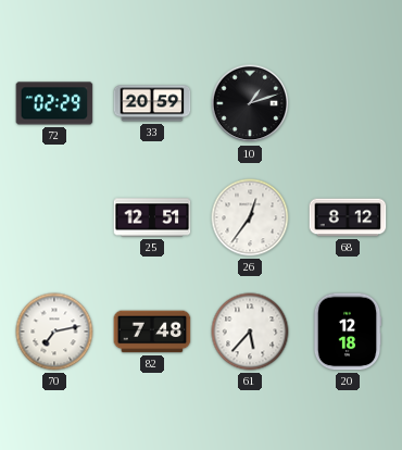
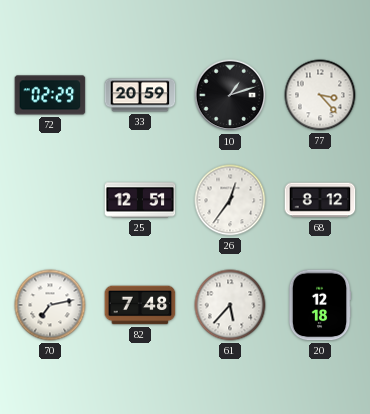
77: none -> 3:23 (320, 95)
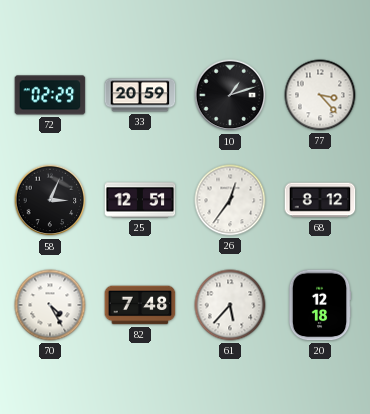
58: none -> 3:04 (50, 200)
70: 7:13 -> 4:25 (50, 305)
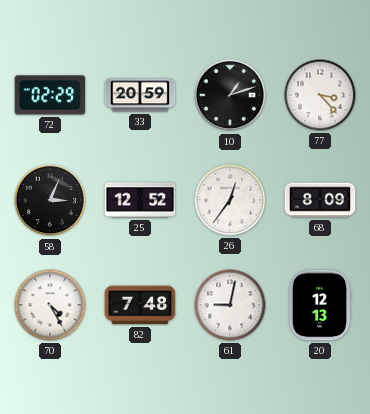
25: 12:51 -> 12:52 (140, 200)
68: 8:12 -> 8:09 (320, 200)
61: 5:37 -> 9:02 (230, 305)
20: 12:18 -> 12:13 (320, 305)
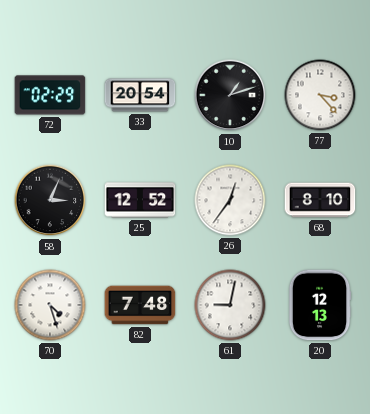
33: 20:59 -> 20:54 (140, 95)
68: 8:09 -> 8:10 (320, 200)
70: 4:25 -> 4:27 (50, 305)
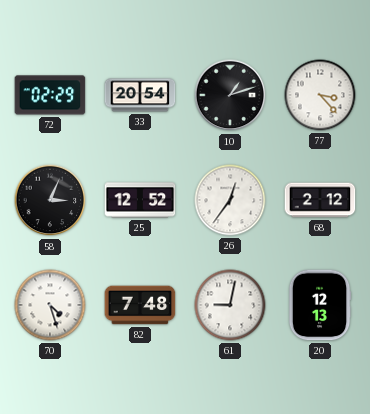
68: 8:10 -> 2:12 (320, 200)
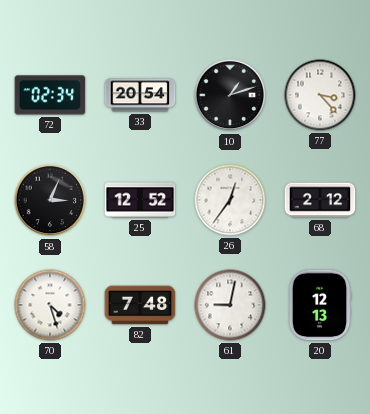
72: 02:29 -> 02:34 (50, 95)
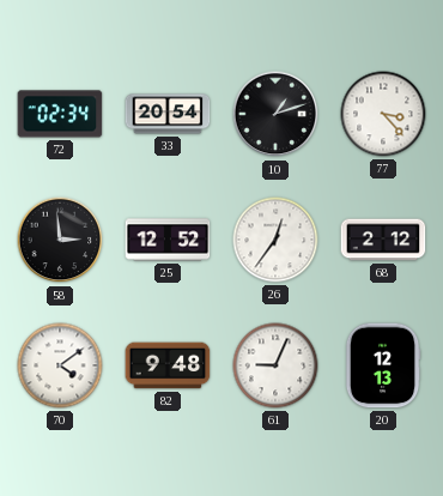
58: 3:04 -> 2:59 (60, 240)
70: 4:27 -> 4:09 (60, 365)
82: 7:48 -> 9:48 (168, 365)
61: 9:02 -> 9:04 (275, 365)
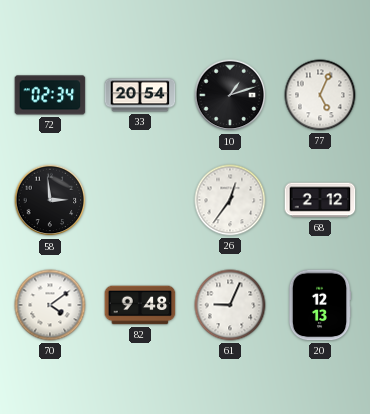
77: 3:23 -> 5:04 (320, 95)
25: 12:52 -> none (168, 240)
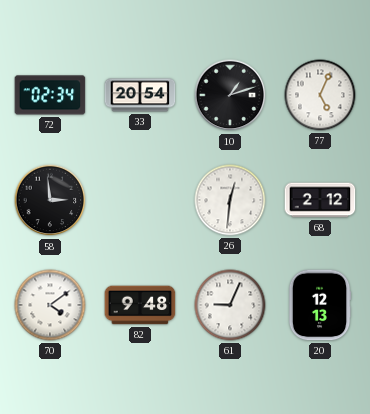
26: 12:36 -> 12:31 (230, 200)
